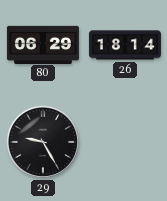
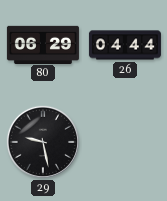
26: 18:14 -> 04:44 (125, 45)
29: 9:25 -> 9:28 (43, 142)
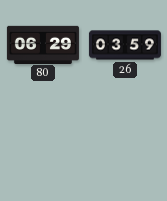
26: 04:44 -> 03:59 (125, 45)
29: 9:28 -> none (43, 142)
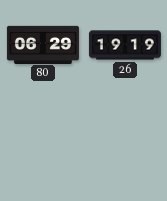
26: 03:59 -> 19:19 (125, 45)
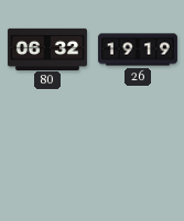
80: 06:29 -> 06:32 (47, 48)
